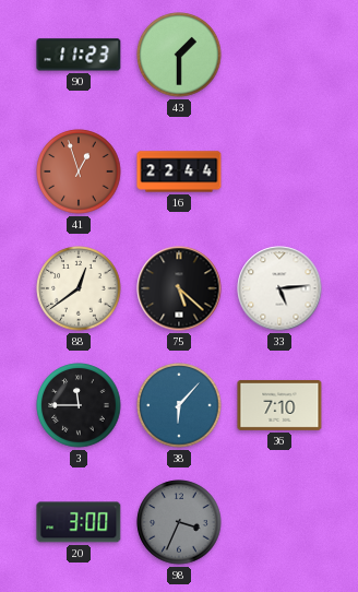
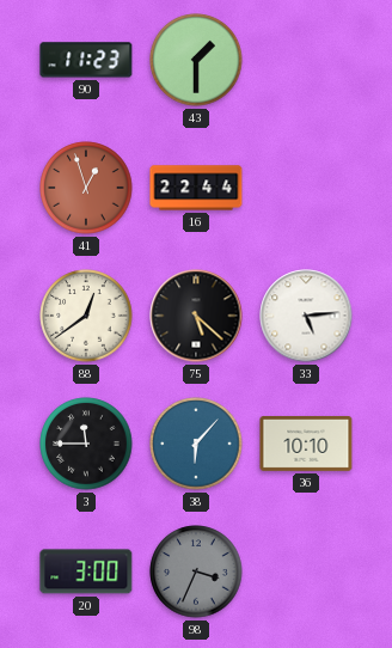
36: 7:10 -> 10:10 (306, 444)
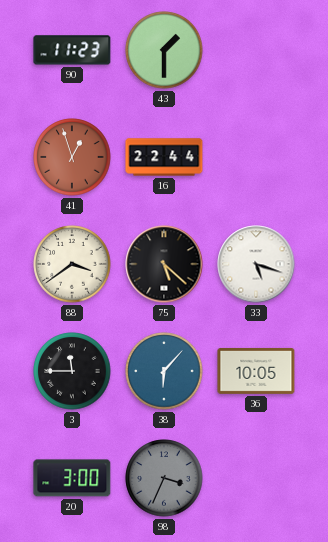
88: 12:39 -> 3:39 (72, 264)
33: 5:14 -> 5:18 (256, 264)
36: 10:10 -> 10:05 (256, 371)
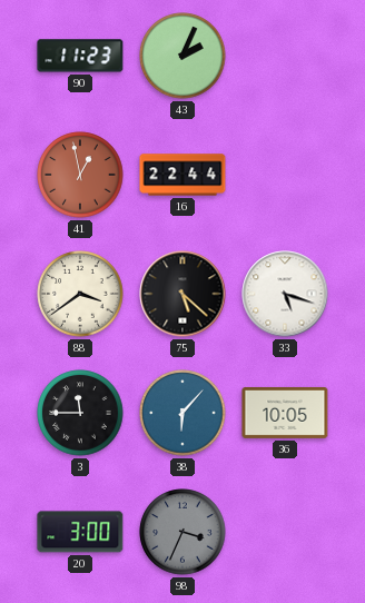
43: 1:30 -> 2:04 (182, 56)
41: 12:57 -> 12:58 (80, 175)
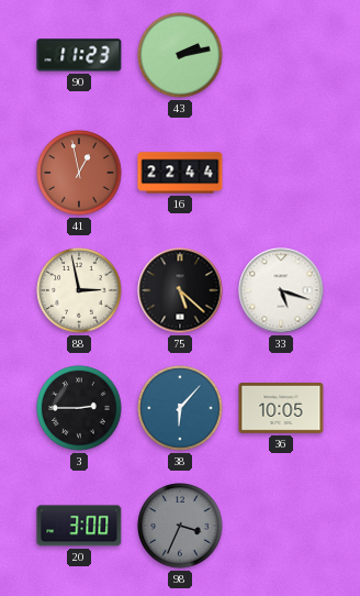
43: 2:04 -> 2:13 (180, 55)
88: 3:39 -> 2:58 (79, 290)
3: 11:45 -> 2:45 (79, 408)
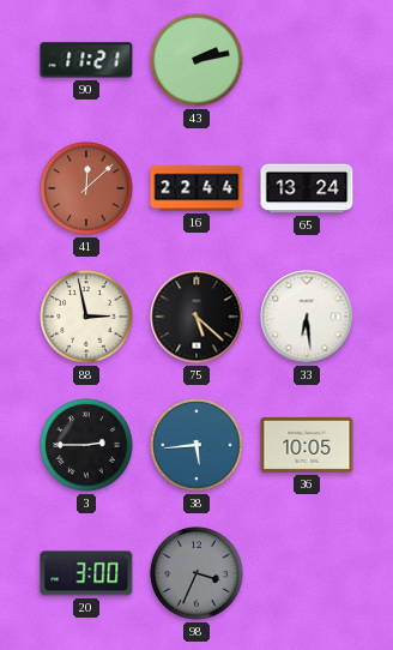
90: 11:23 -> 11:21 (86, 60)
41: 12:58 -> 12:08 (86, 188)
65: none -> 13:24 (307, 188)
33: 5:18 -> 6:29 (307, 317)
38: 6:07 -> 5:44 (196, 445)
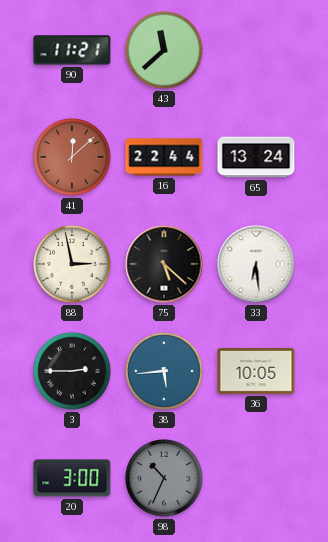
43: 2:13 -> 11:38 (164, 50)
98: 3:34 -> 10:34 (164, 478)
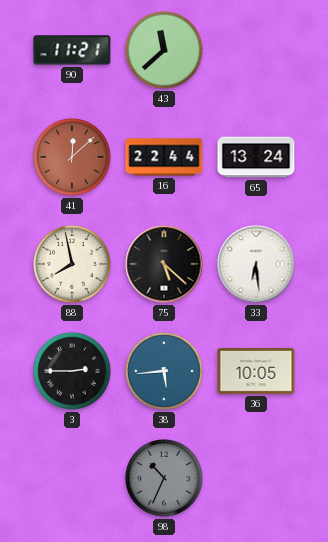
88: 2:58 -> 7:58 (72, 264)
20: 3:00 -> none (72, 478)
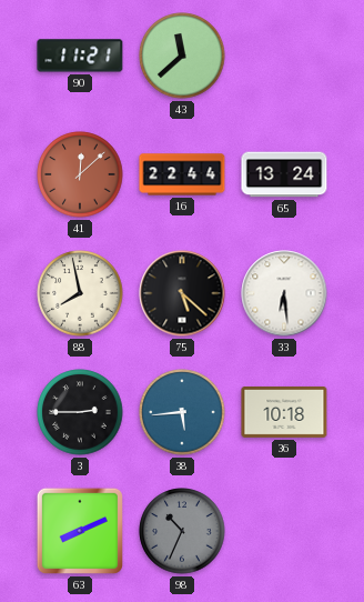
36: 10:05 -> 10:18 (284, 412)
63: none -> 8:11 (80, 531)
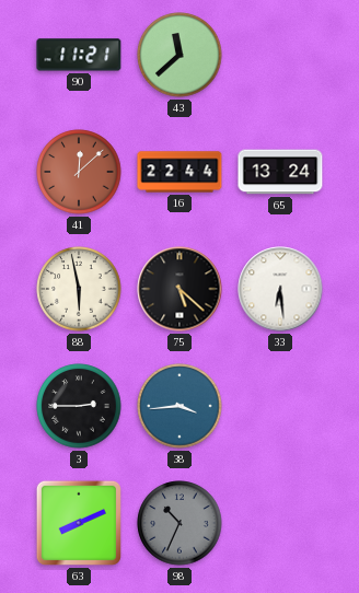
88: 7:58 -> 5:58 (79, 289)
38: 5:44 -> 3:44 (179, 406)
36: 10:18 -> none (284, 412)
